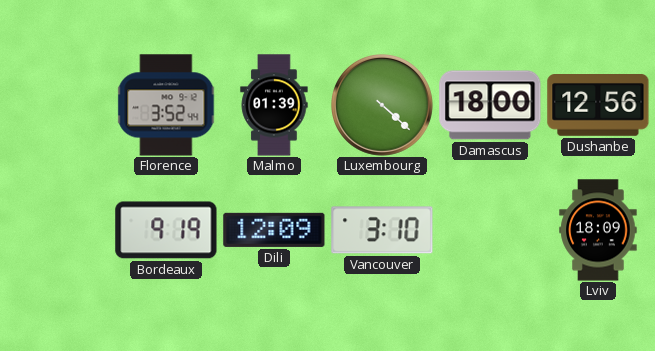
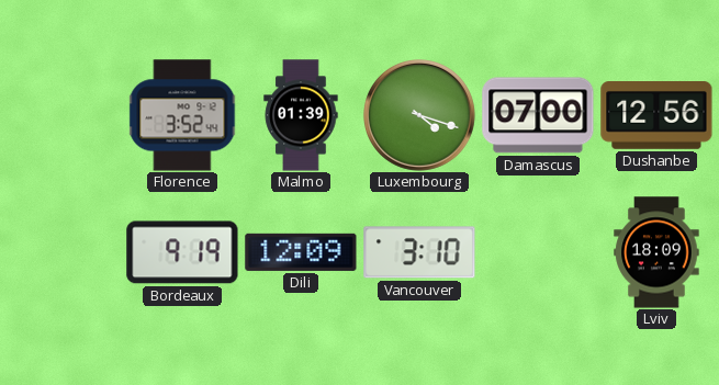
Luxembourg: 4:22 -> 4:18 (419, 115)
Damascus: 18:00 -> 07:00 (538, 115)
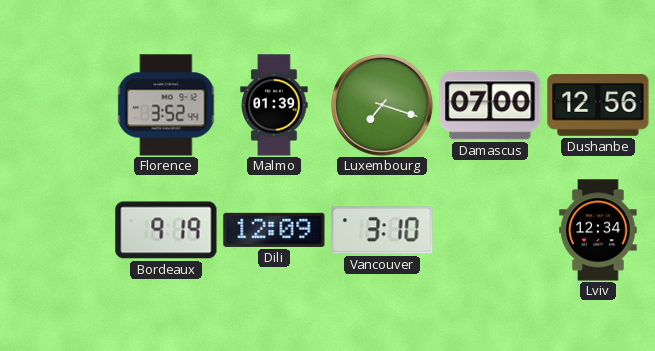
Luxembourg: 4:18 -> 7:18 (382, 105)
Lviv: 18:09 -> 12:34 (598, 230)
